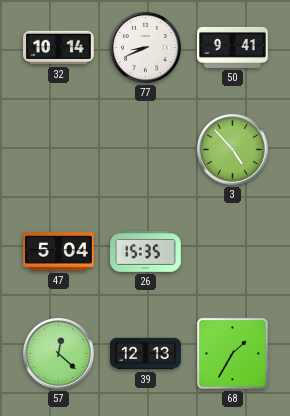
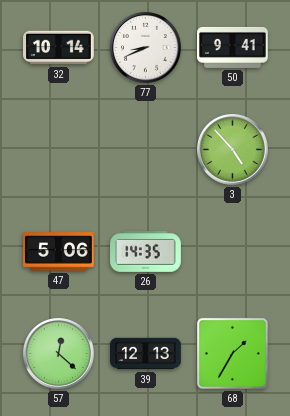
47: 5:04 -> 5:06 (59, 252)
26: 15:35 -> 14:35 (146, 252)
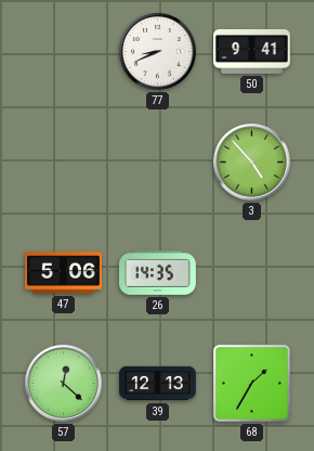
32: 10:14 -> none (59, 48)
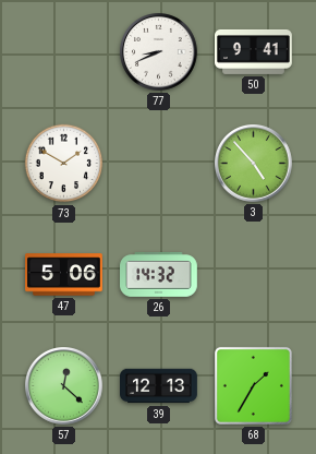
73: none -> 1:50 (64, 164)
26: 14:35 -> 14:32 (159, 275)
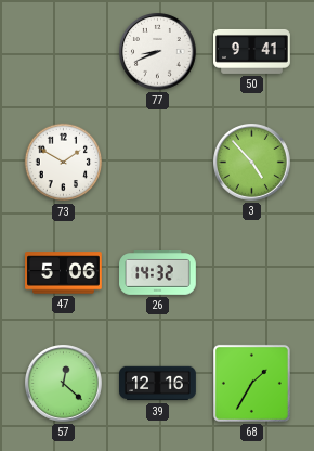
39: 12:13 -> 12:16 (158, 384)
